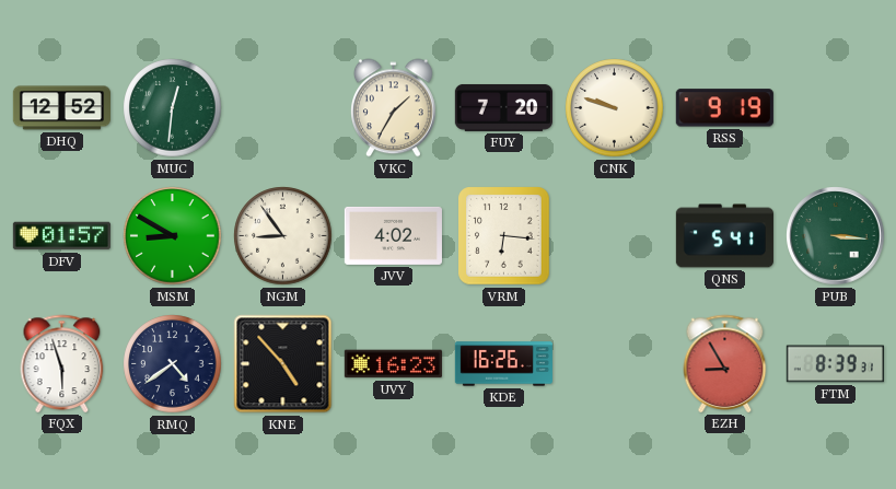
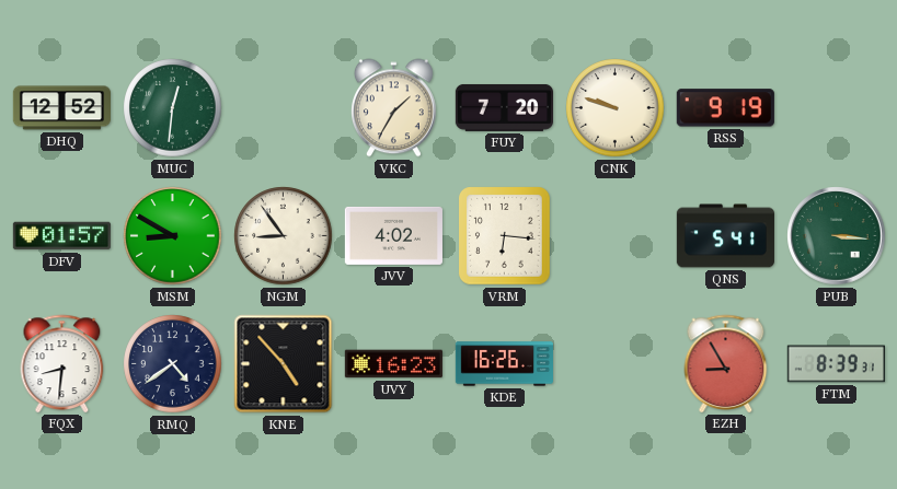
FQX: 5:57 -> 8:31 (62, 363)
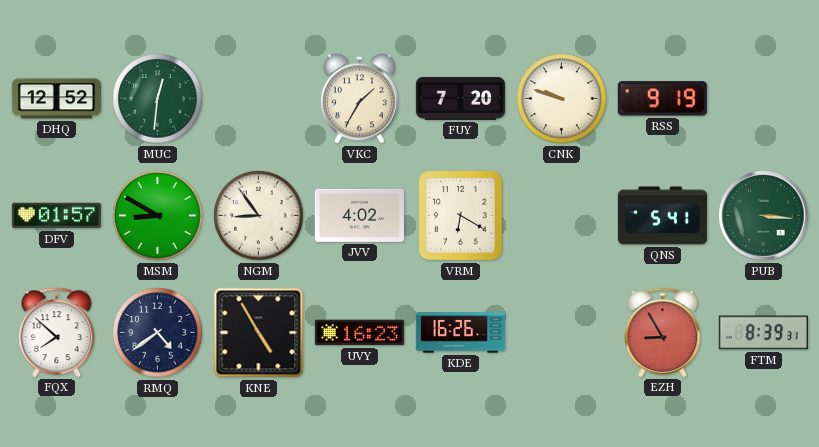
VRM: 6:16 -> 6:20 (461, 216)
FQX: 8:31 -> 7:52 (57, 332)
KNE: 4:53 -> 4:55 (259, 333)
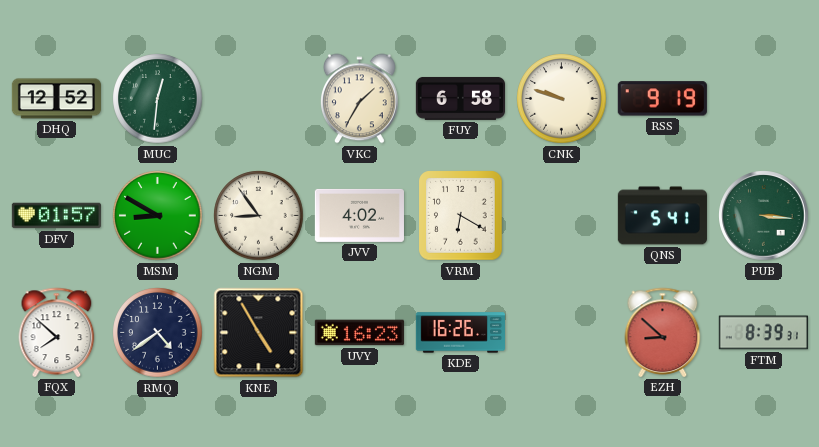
FUY: 7:20 -> 6:58 (460, 98)
EZH: 8:55 -> 8:52 (663, 332)
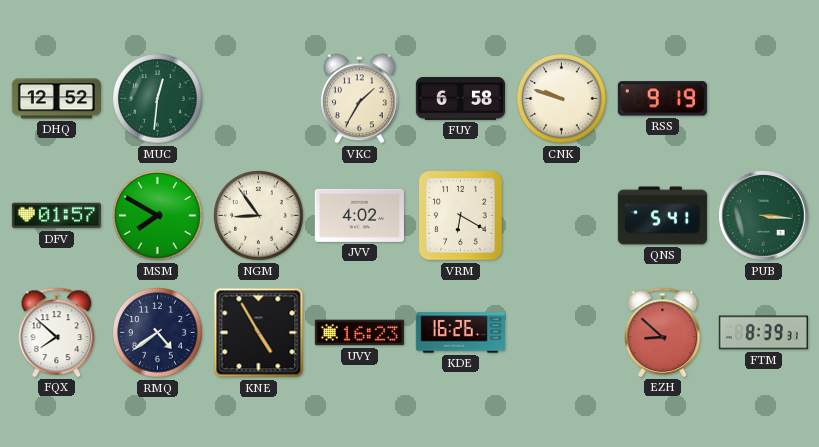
MSM: 8:50 -> 7:50 (158, 216)
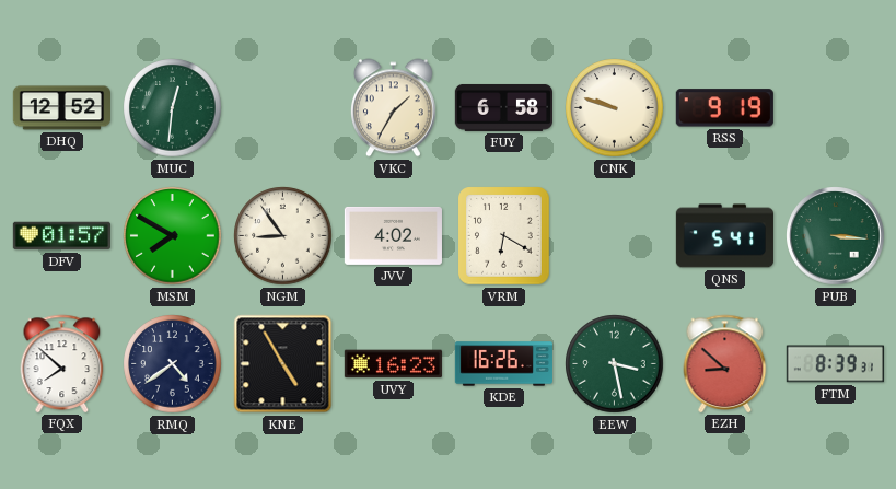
EEW: none -> 3:28 (615, 364)
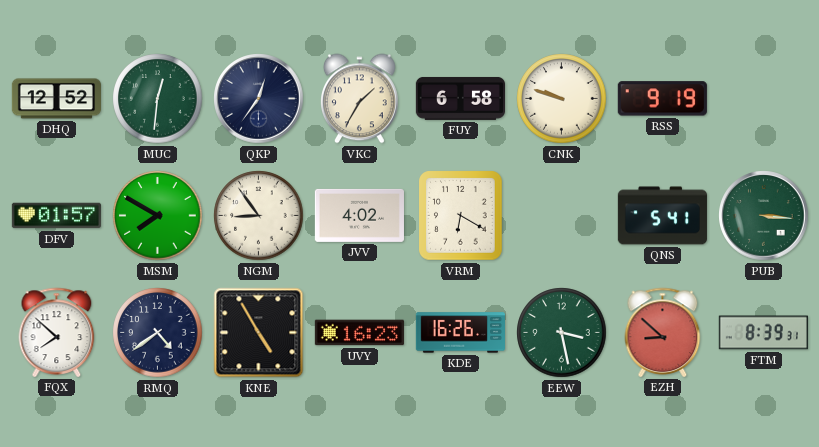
QKP: none -> 12:36 (259, 99)
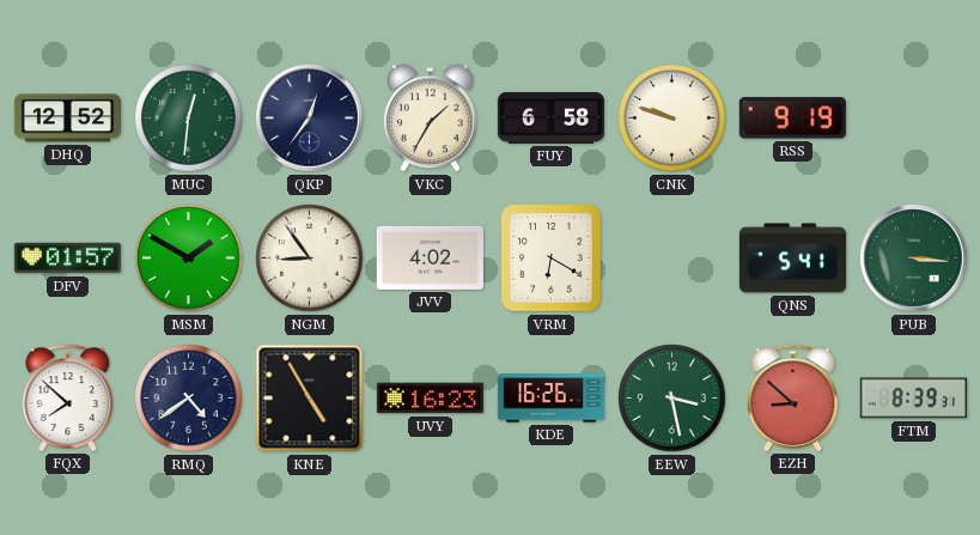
MSM: 7:50 -> 1:50 (189, 259)
